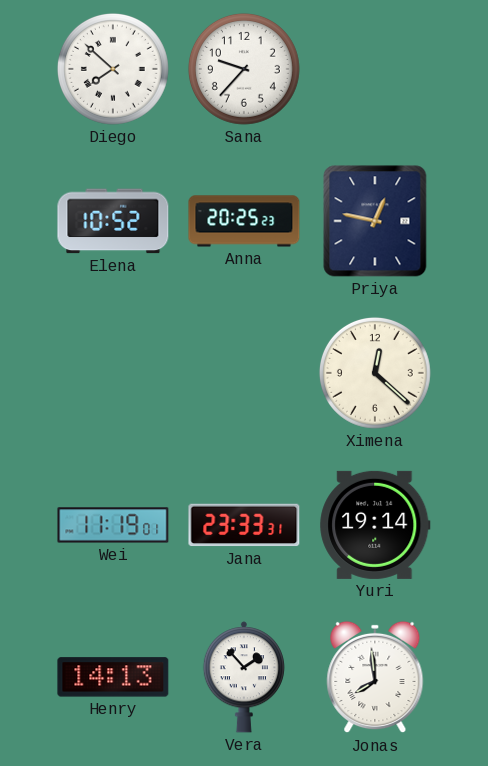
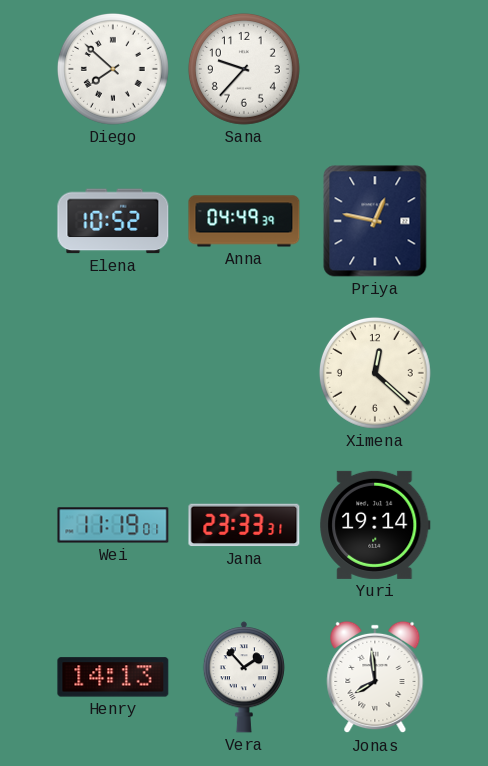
Anna: 20:25 -> 04:49 (244, 221)
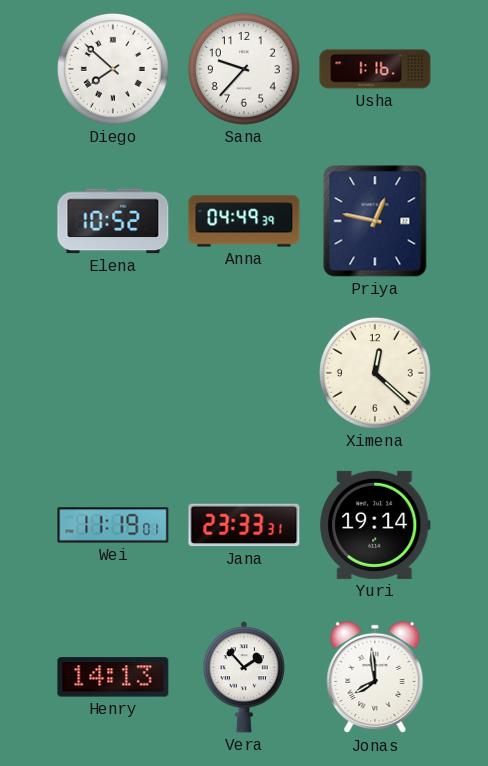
Usha: none -> 1:16 (375, 69)
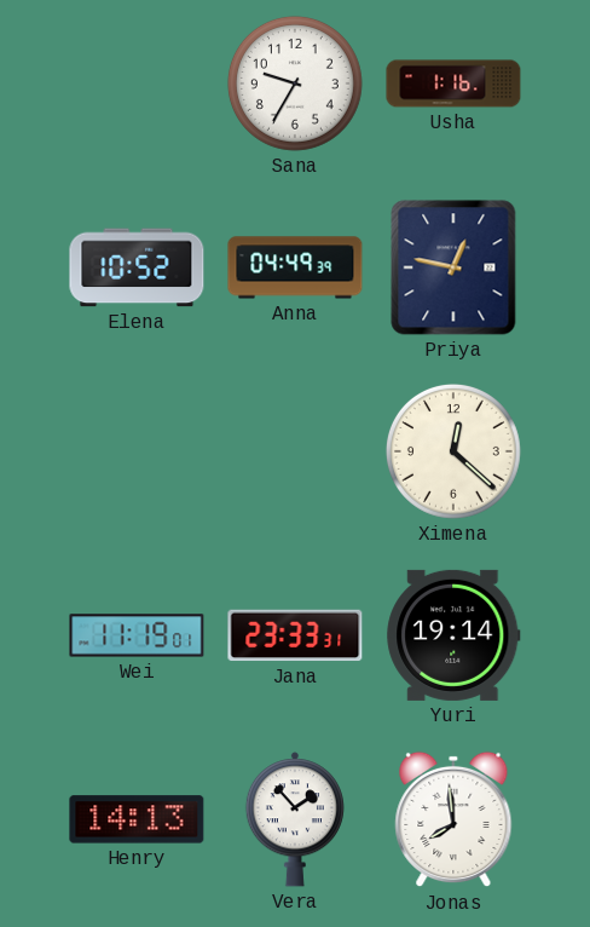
Diego: 7:52 -> none (113, 69)
Sana: 9:37 -> 9:35 (295, 84)
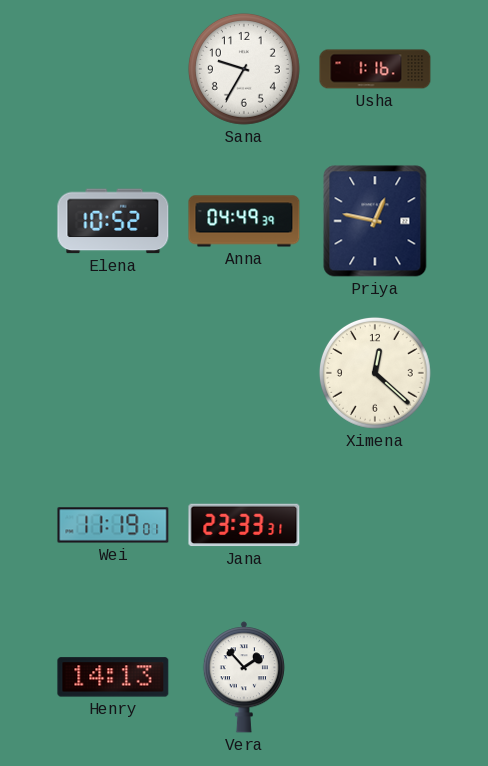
Yuri: 19:14 -> none (453, 635)
Jonas: 7:59 -> none (453, 819)
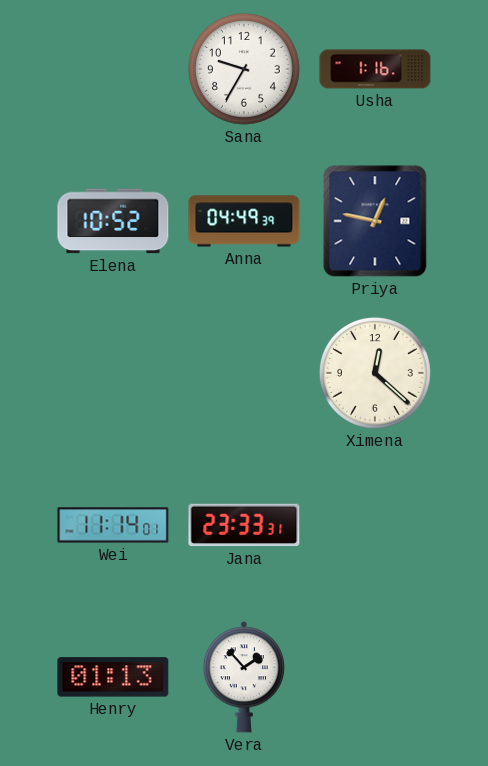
Wei: 11:19 -> 11:14 (113, 525)
Henry: 14:13 -> 01:13 (113, 677)
